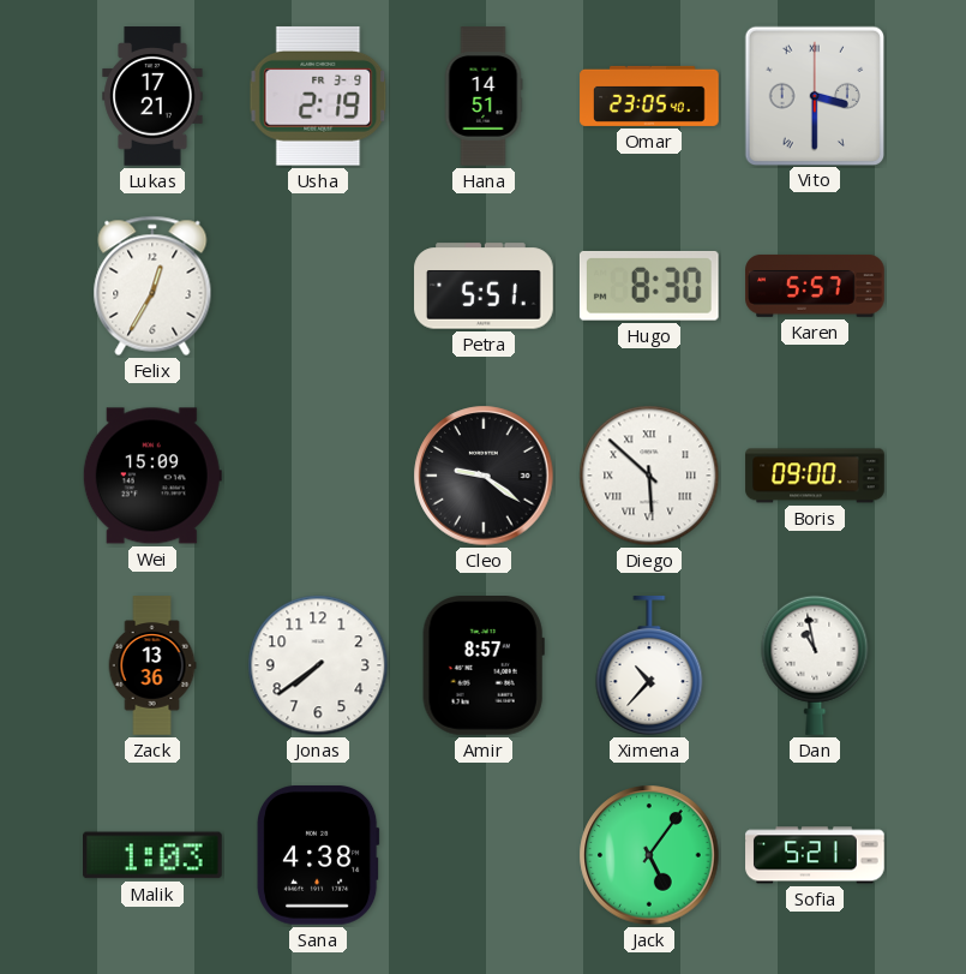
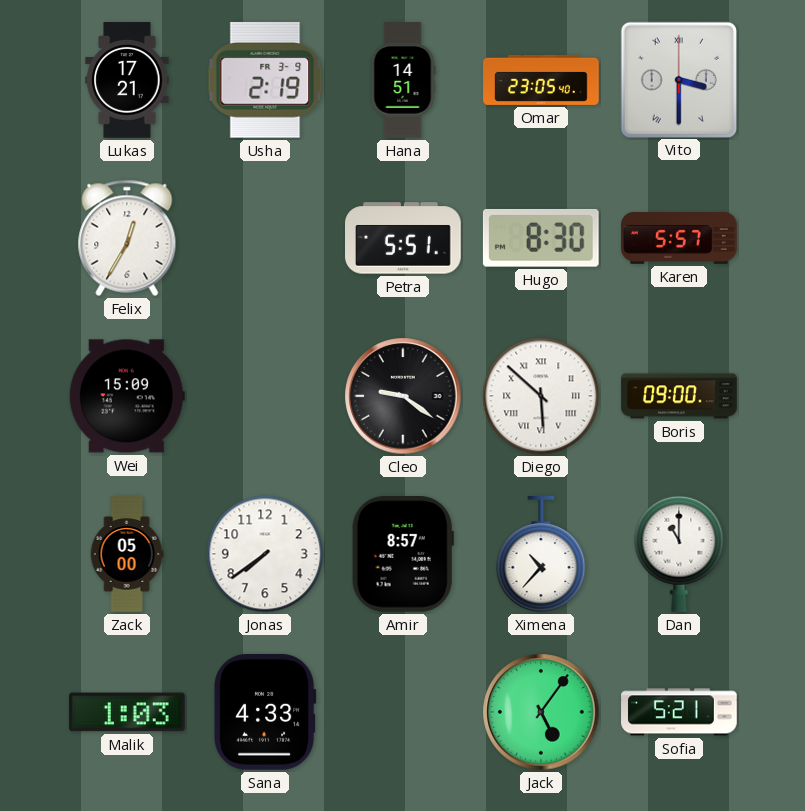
Zack: 13:36 -> 05:00 (127, 554)
Dan: 10:58 -> 11:00 (679, 554)
Sana: 4:38 -> 4:33 (265, 712)
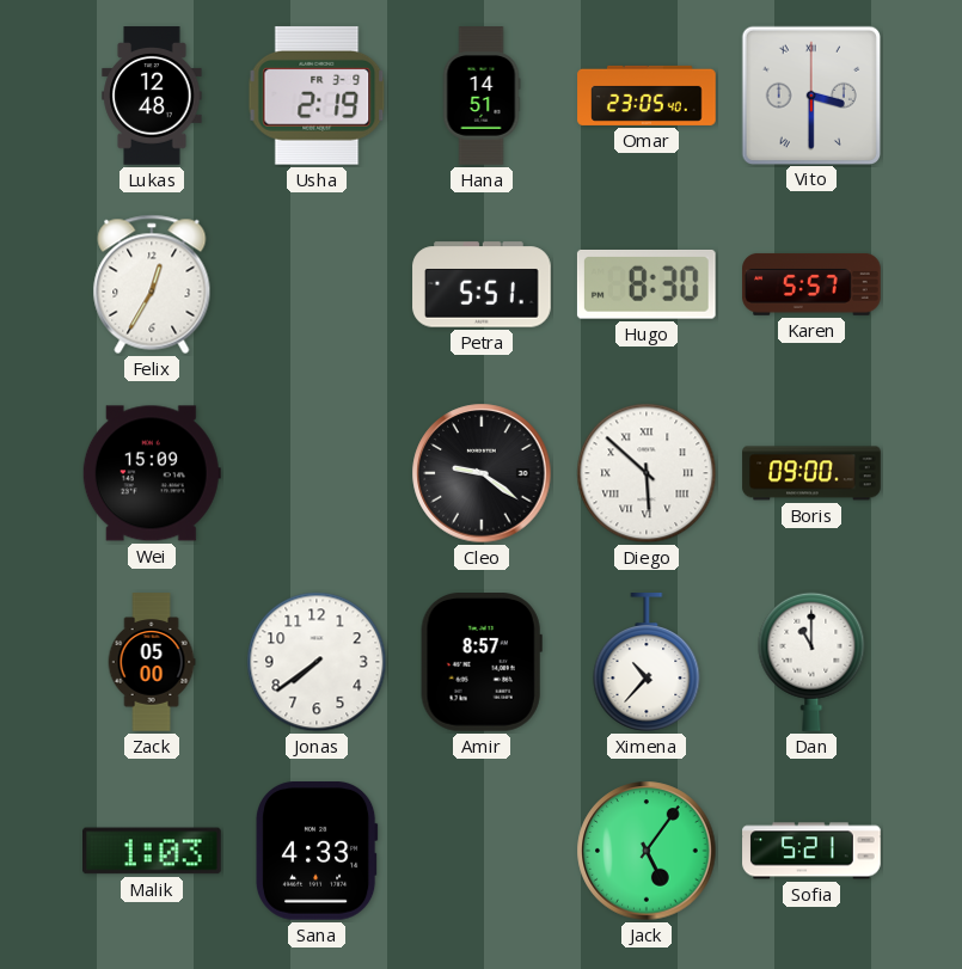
Lukas: 17:21 -> 12:48 (152, 96)
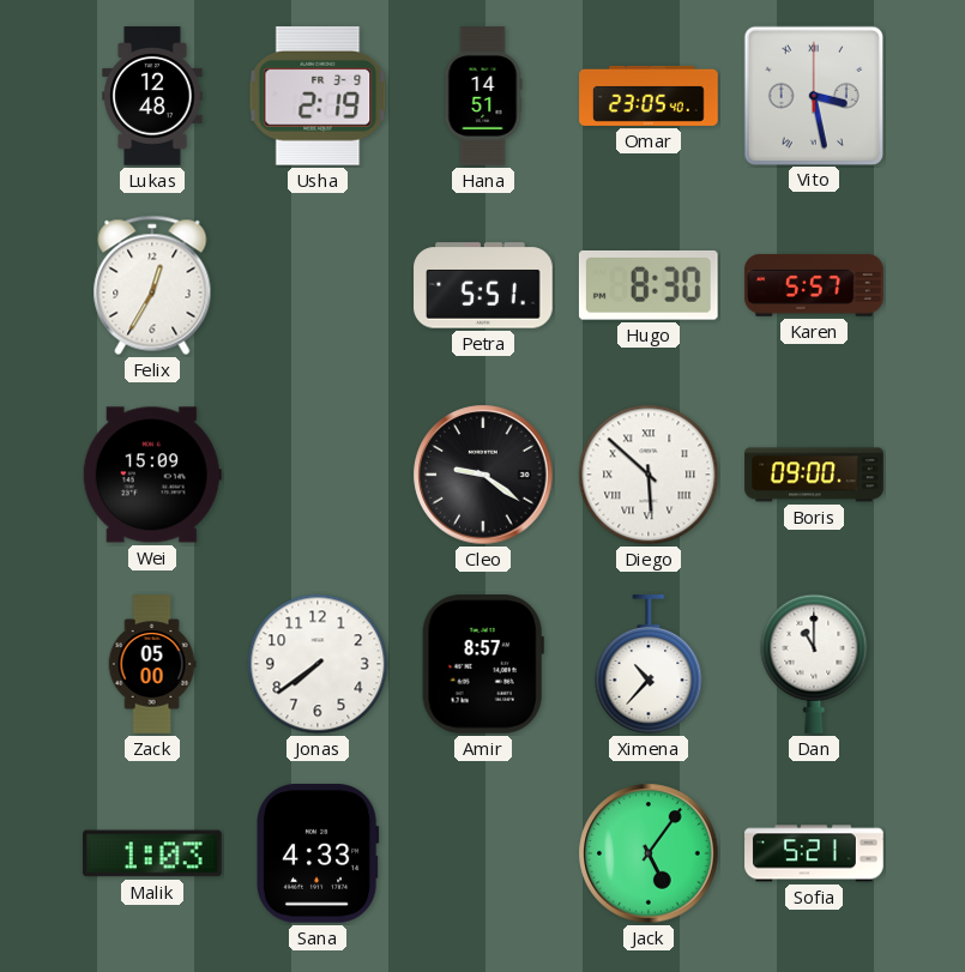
Vito: 3:30 -> 3:28 (813, 95)
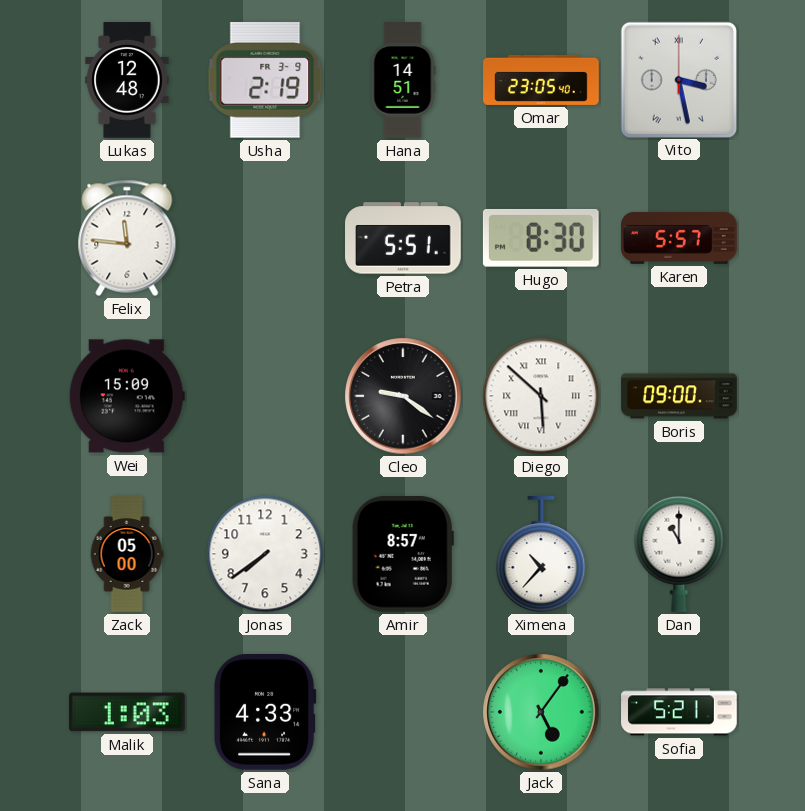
Felix: 12:35 -> 11:46 (127, 238)
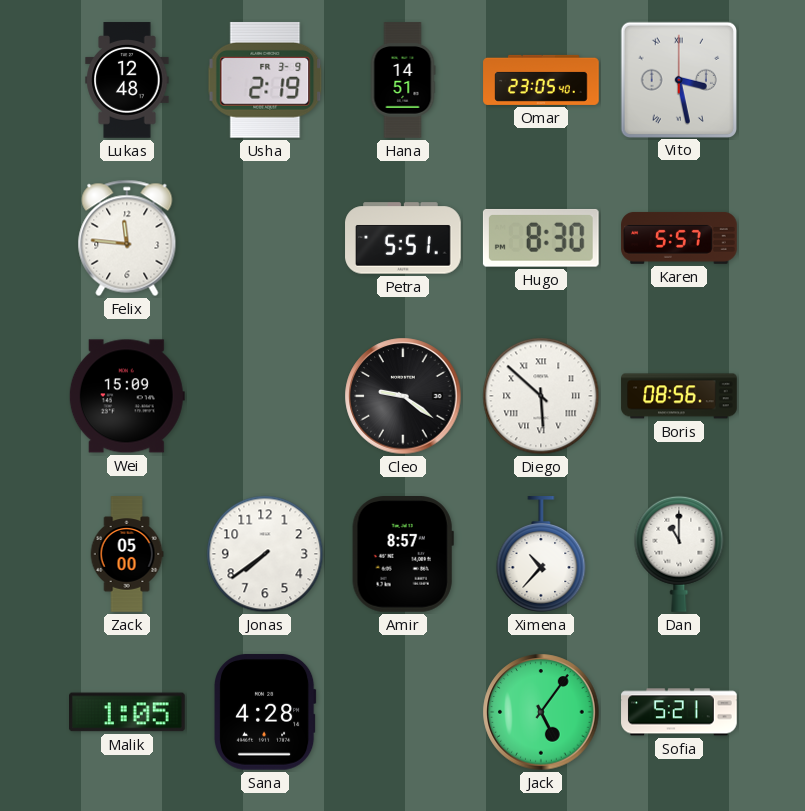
Boris: 09:00 -> 08:56 (679, 396)
Malik: 1:03 -> 1:05 (128, 712)
Sana: 4:33 -> 4:28 (265, 712)
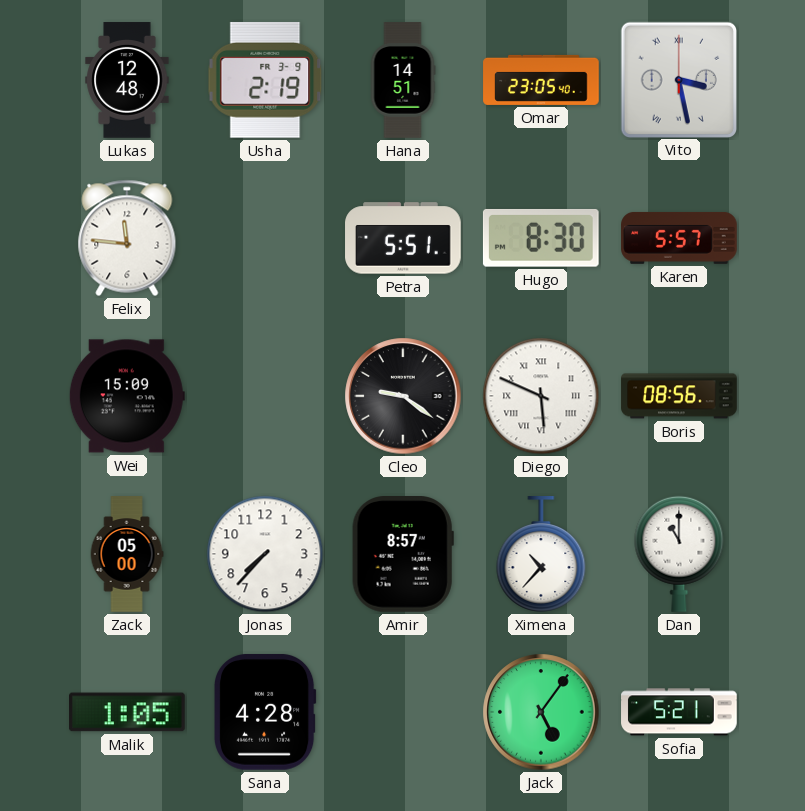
Diego: 5:52 -> 5:49 (541, 396)
Jonas: 7:39 -> 7:37 (265, 554)
